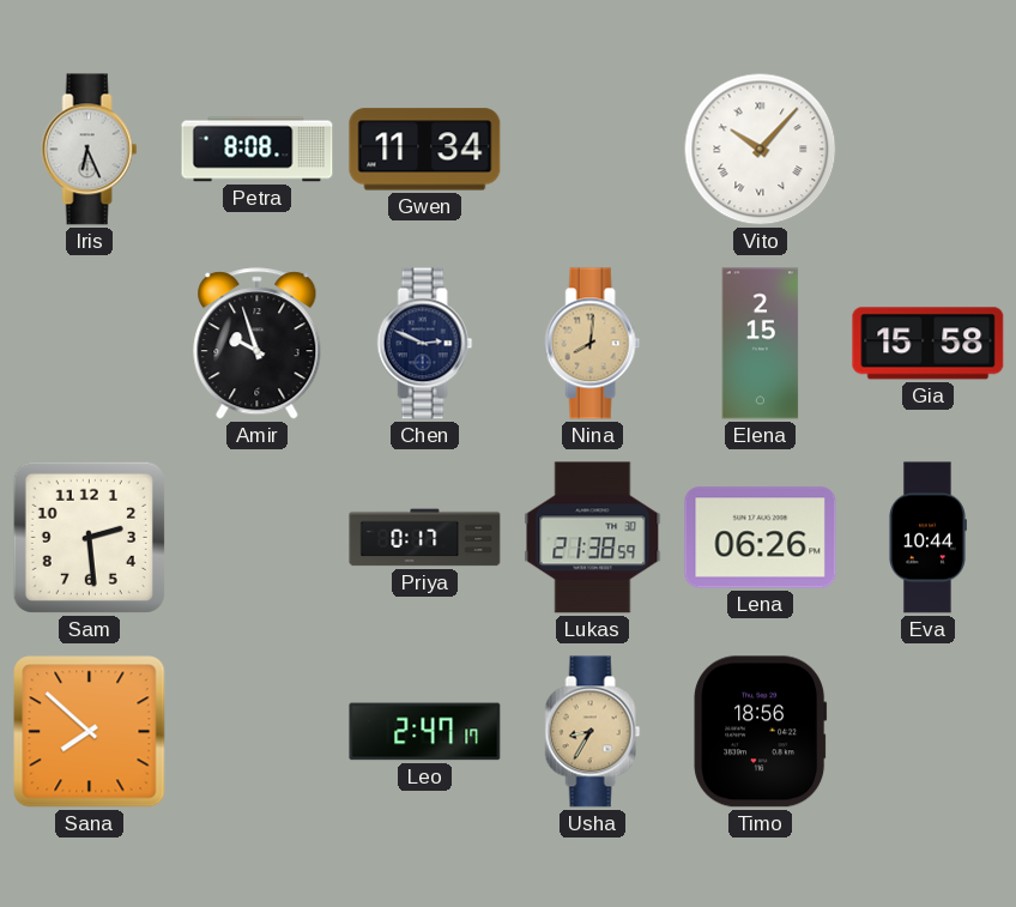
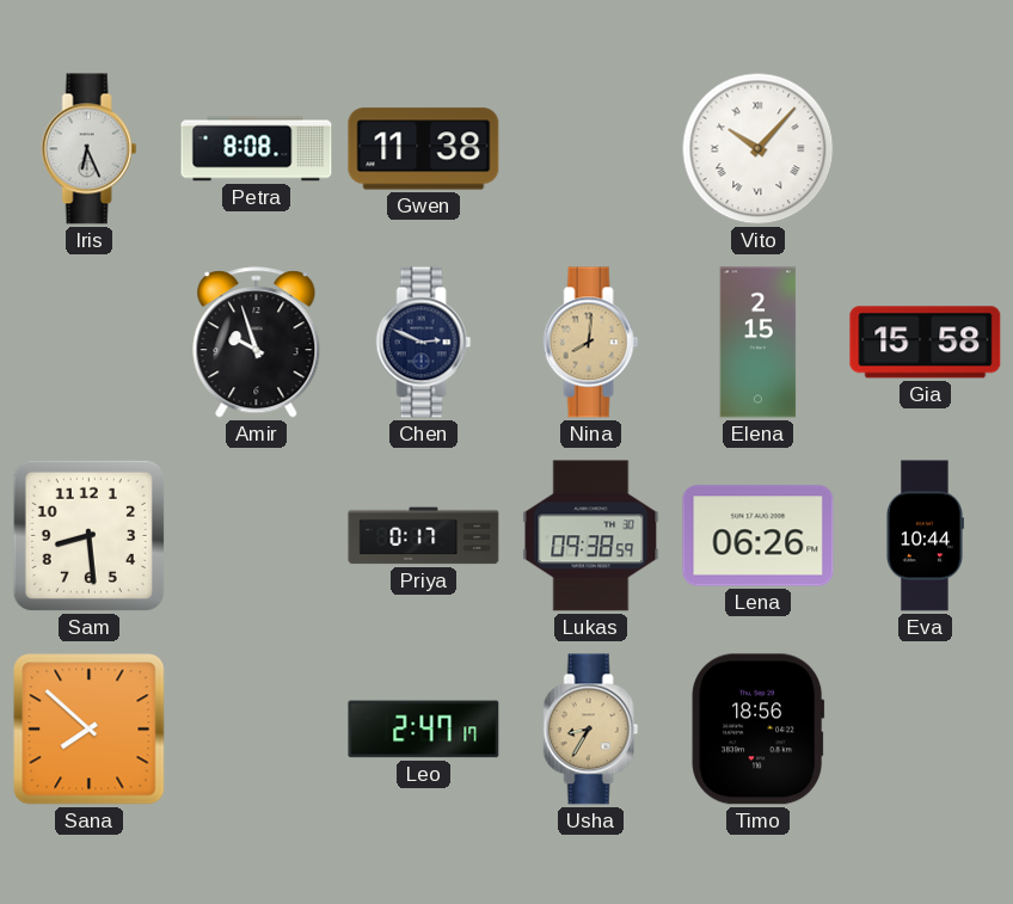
Gwen: 11:34 -> 11:38 (424, 149)
Sam: 2:29 -> 8:29 (88, 535)
Lukas: 21:38 -> 09:38 (591, 536)
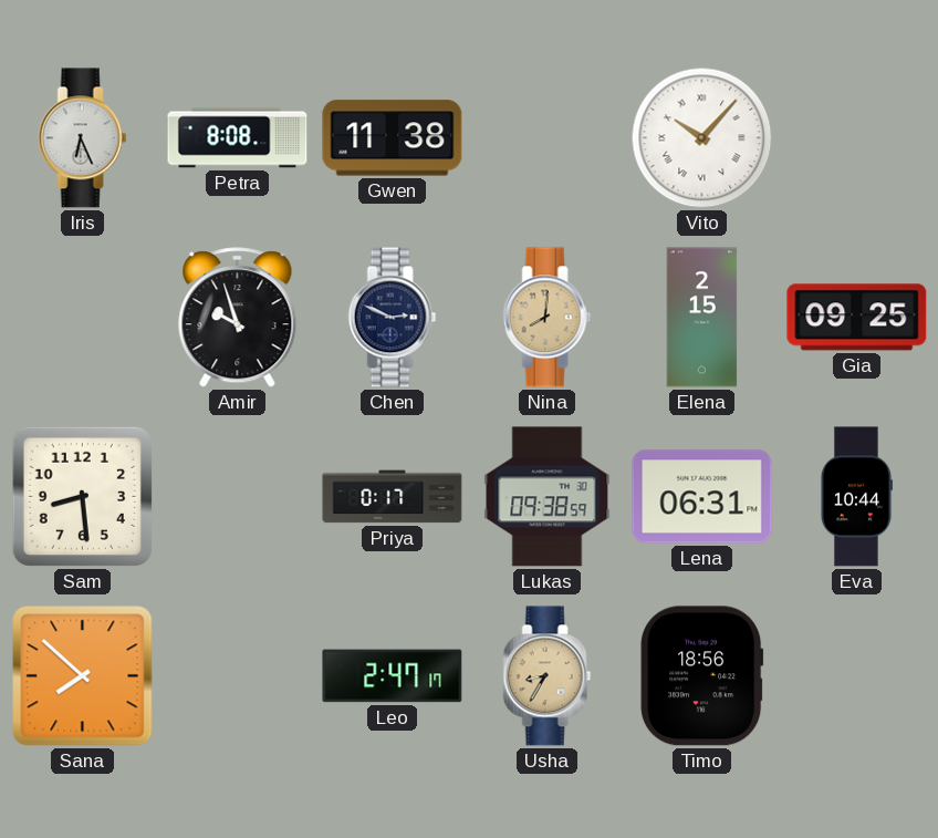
Gia: 15:58 -> 09:25 (857, 318)
Lena: 06:26 -> 06:31 (702, 497)
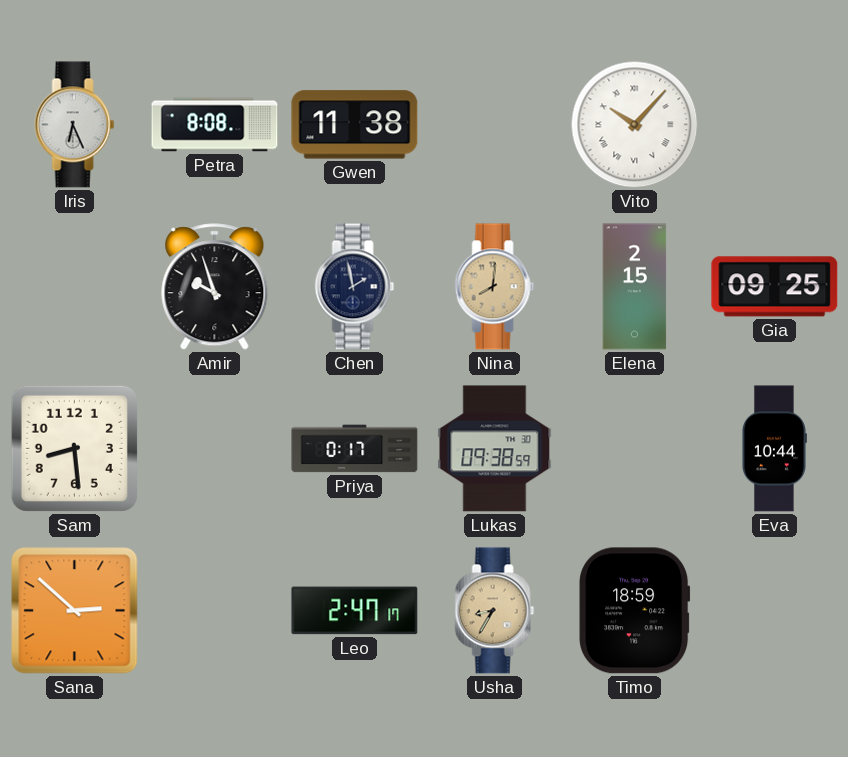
Chen: 2:49 -> 1:58 (355, 287)
Lena: 06:31 -> none (702, 497)
Sana: 7:52 -> 2:52 (75, 611)
Timo: 18:56 -> 18:59 (635, 611)
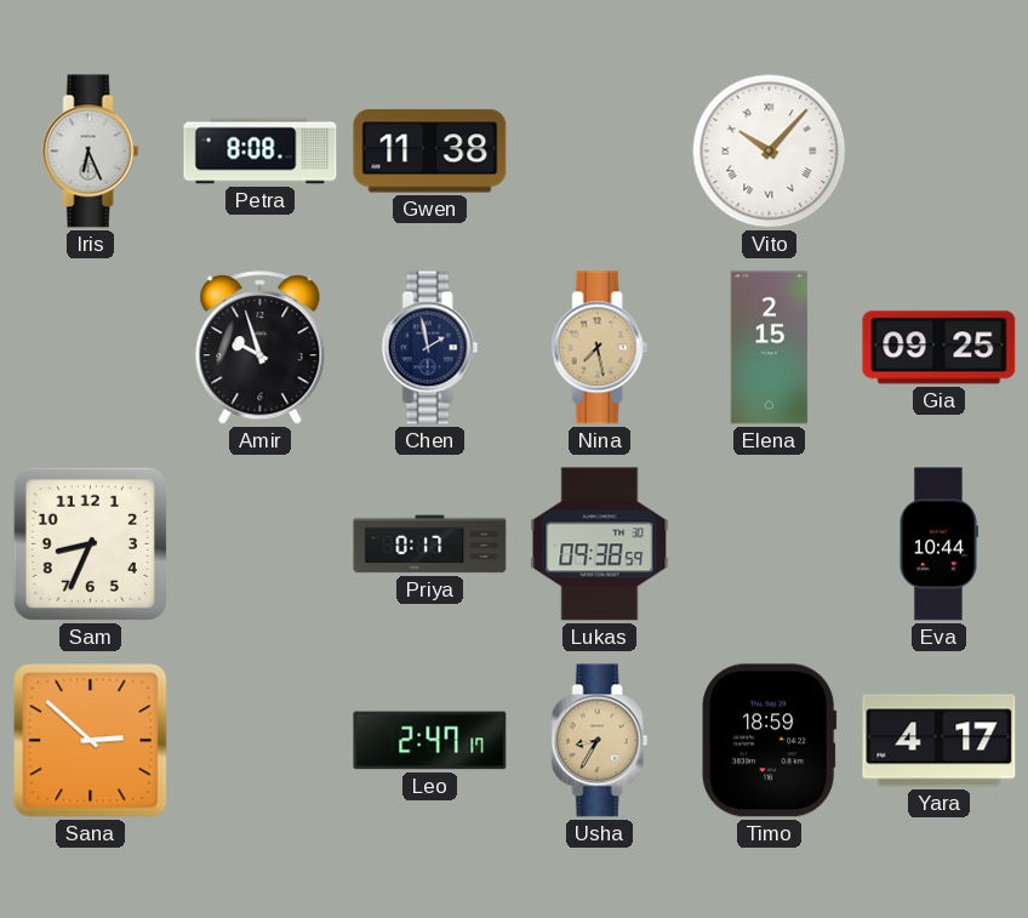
Nina: 8:01 -> 7:28 (600, 348)
Sam: 8:29 -> 8:34 (90, 543)
Yara: none -> 4:17 (940, 741)
